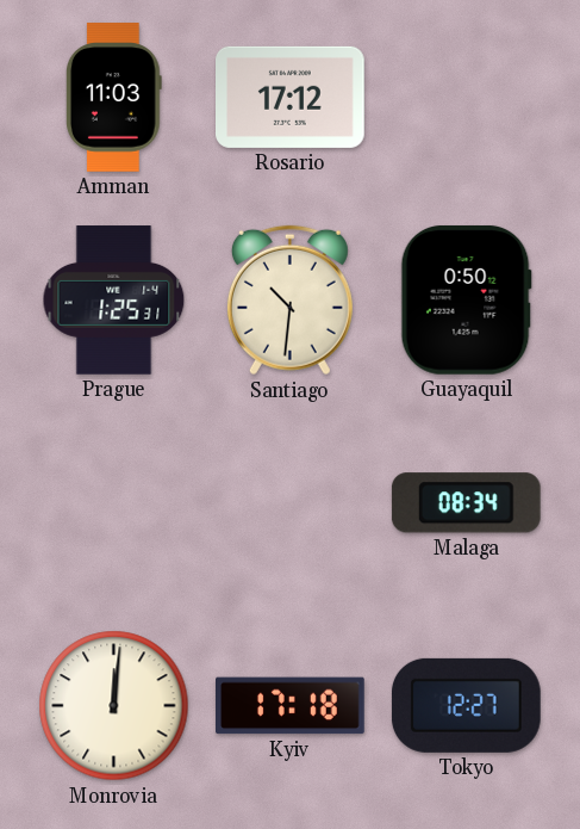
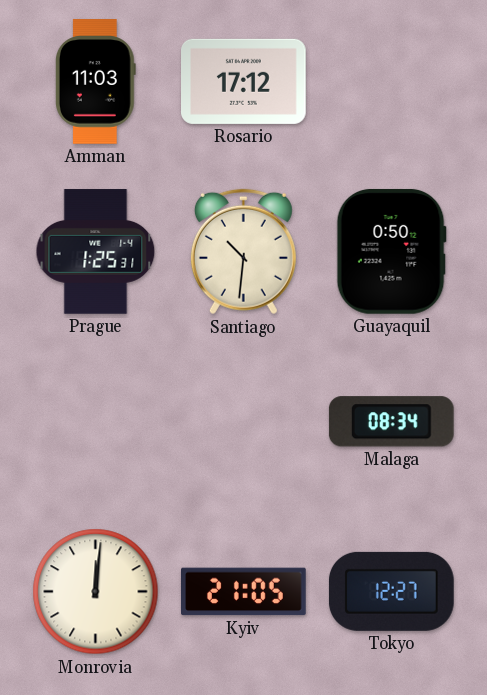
Kyiv: 17:18 -> 21:05 (244, 592)
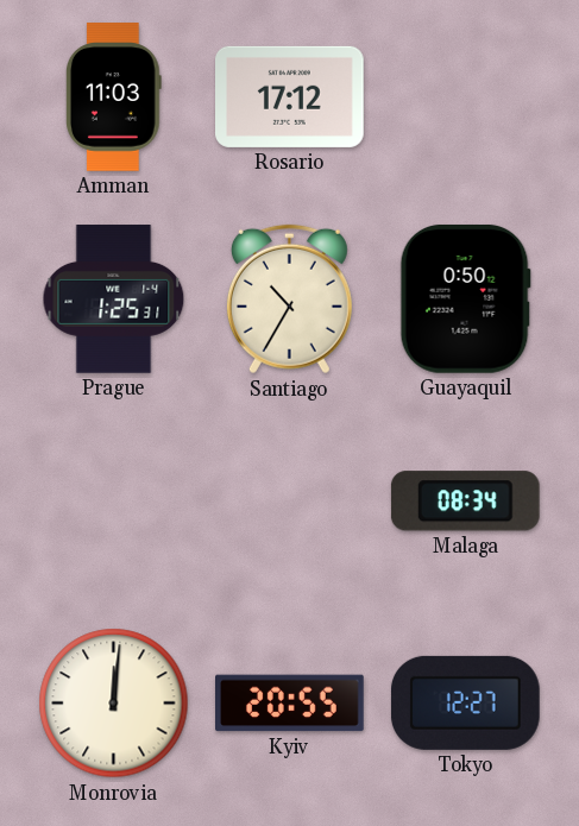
Santiago: 10:31 -> 10:35 (289, 299)
Kyiv: 21:05 -> 20:55 (290, 704)
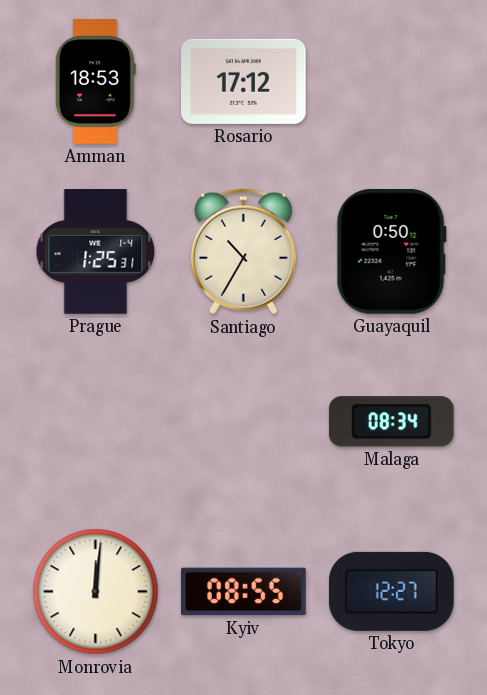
Amman: 11:03 -> 18:53 (95, 82)
Kyiv: 20:55 -> 08:55 (244, 592)
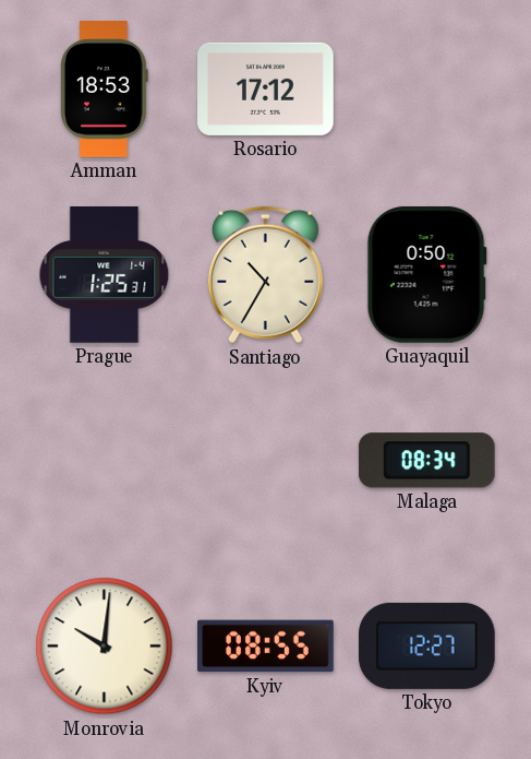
Monrovia: 12:01 -> 10:01 (105, 647)
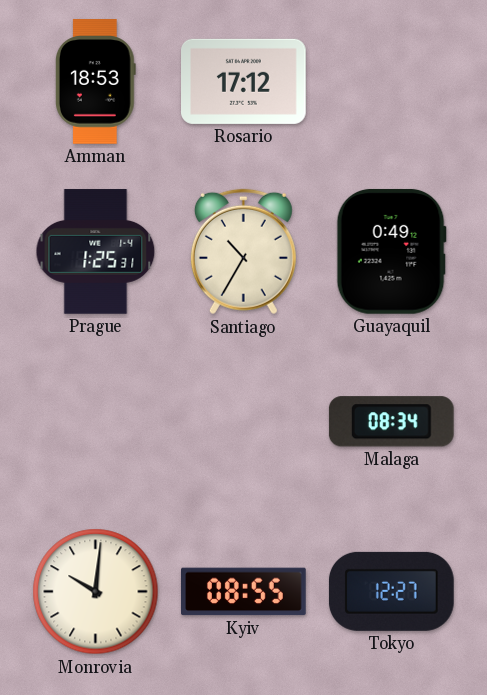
Guayaquil: 0:50 -> 0:49 (391, 251)
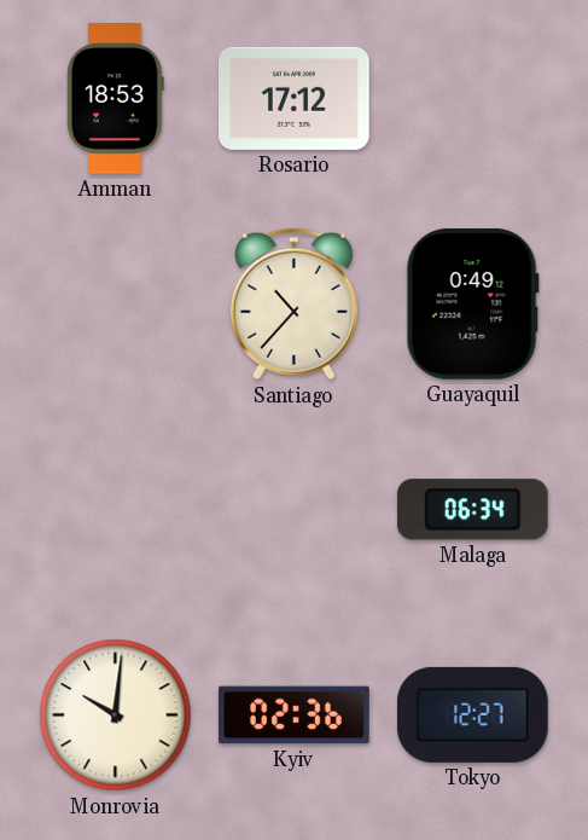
Prague: 1:25 -> none (96, 252)
Santiago: 10:35 -> 10:37 (293, 305)
Malaga: 08:34 -> 06:34 (472, 510)
Kyiv: 08:55 -> 02:36 (295, 716)
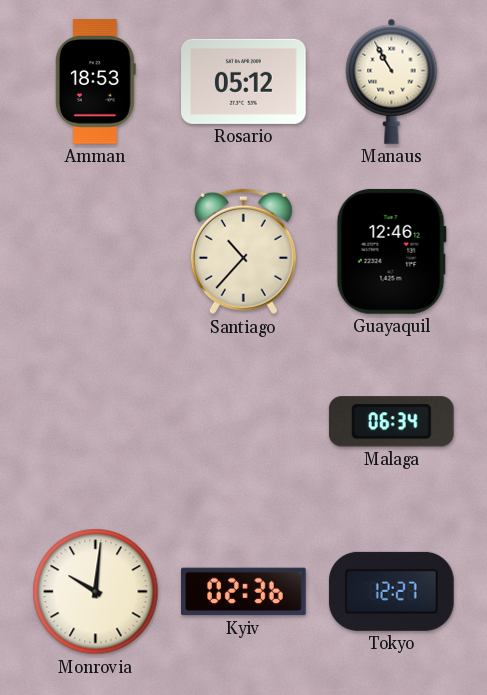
Rosario: 17:12 -> 05:12 (244, 81)
Manaus: none -> 10:55 (392, 81)
Guayaquil: 0:49 -> 12:46 (391, 251)
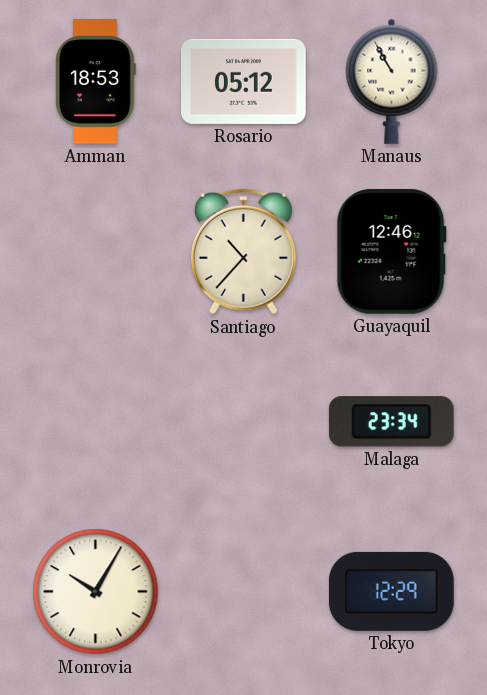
Malaga: 06:34 -> 23:34 (391, 422)
Monrovia: 10:01 -> 10:05 (96, 592)
Kyiv: 02:36 -> none (244, 592)
Tokyo: 12:27 -> 12:29 (392, 591)
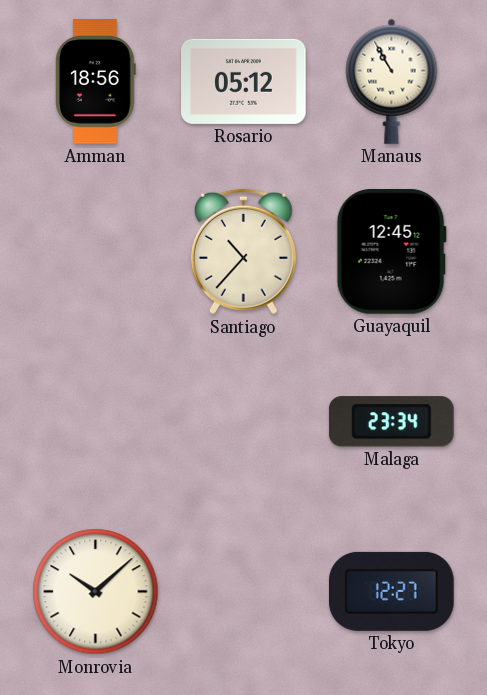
Amman: 18:53 -> 18:56 (95, 82)
Guayaquil: 12:46 -> 12:45 (391, 251)
Monrovia: 10:05 -> 10:08 (96, 592)
Tokyo: 12:29 -> 12:27 (392, 591)
